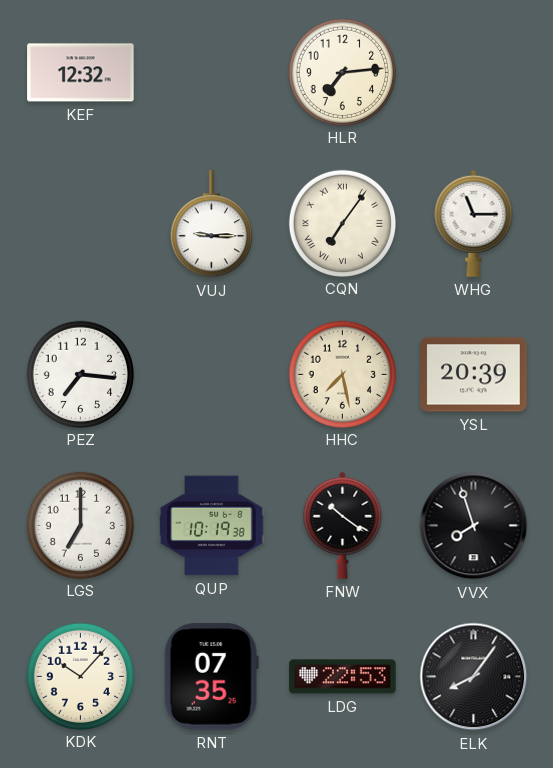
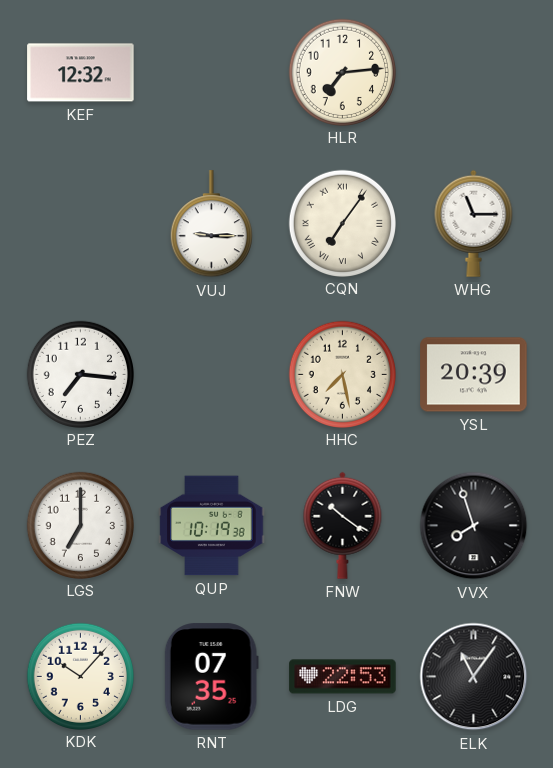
ELK: 8:06 -> 11:06 (474, 677)
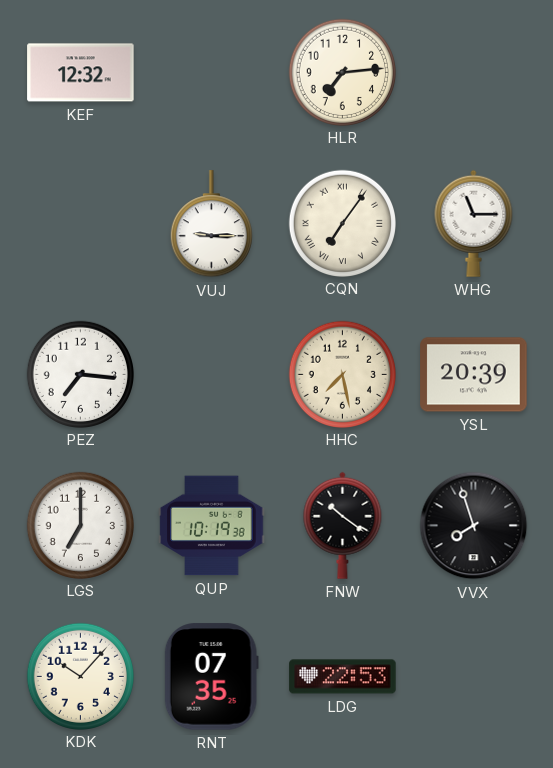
ELK: 11:06 -> none (474, 677)
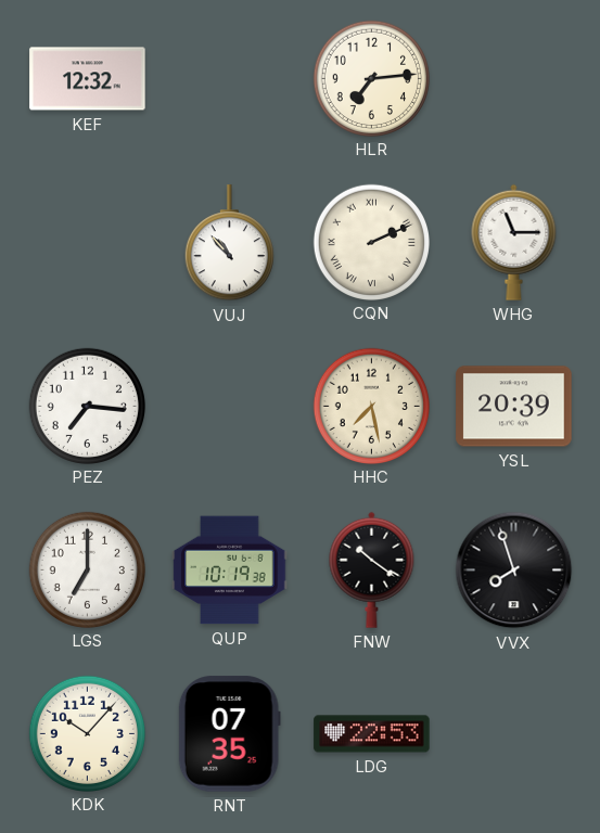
VUJ: 9:15 -> 10:53 (229, 243)
CQN: 7:06 -> 2:11 (371, 242)
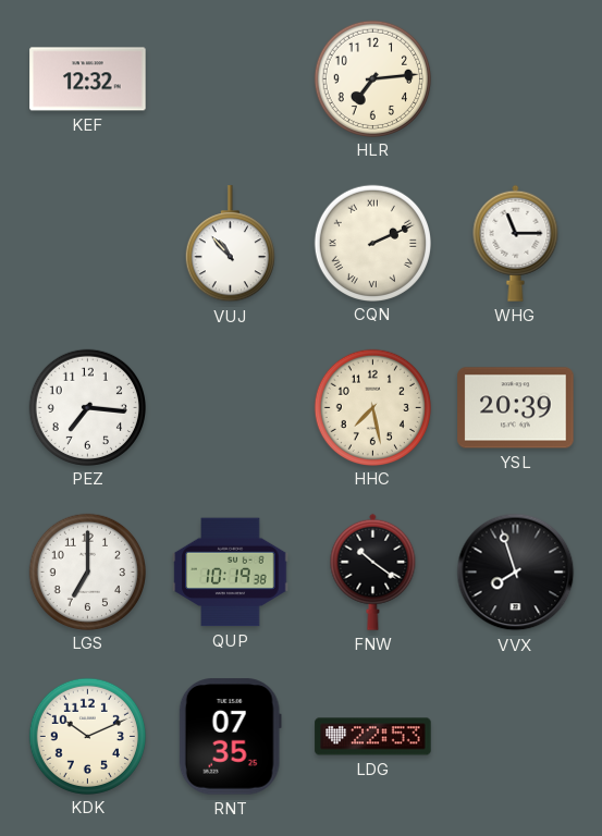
KDK: 10:07 -> 10:11 (87, 736)
